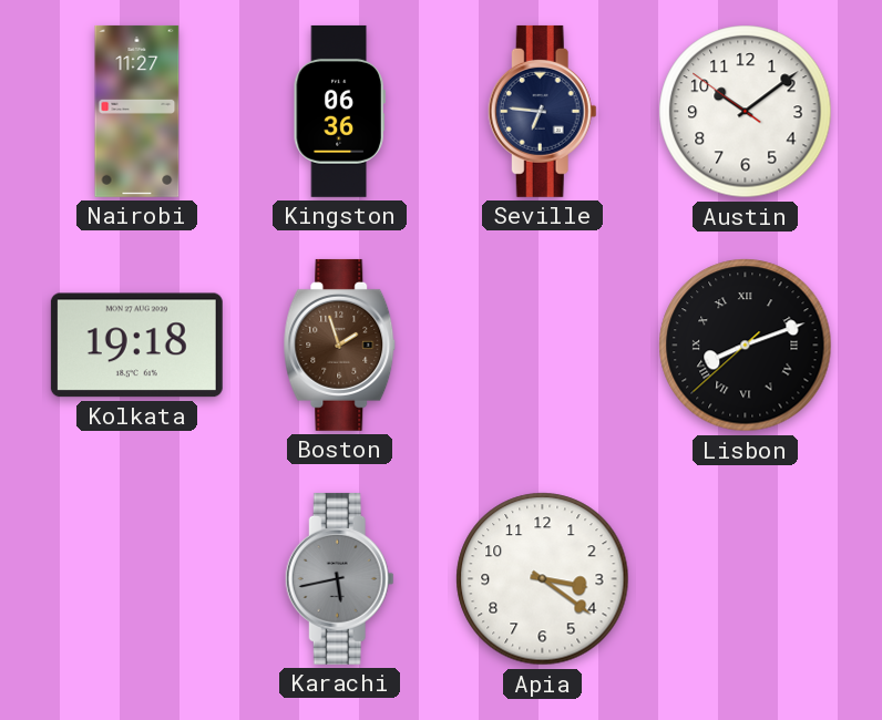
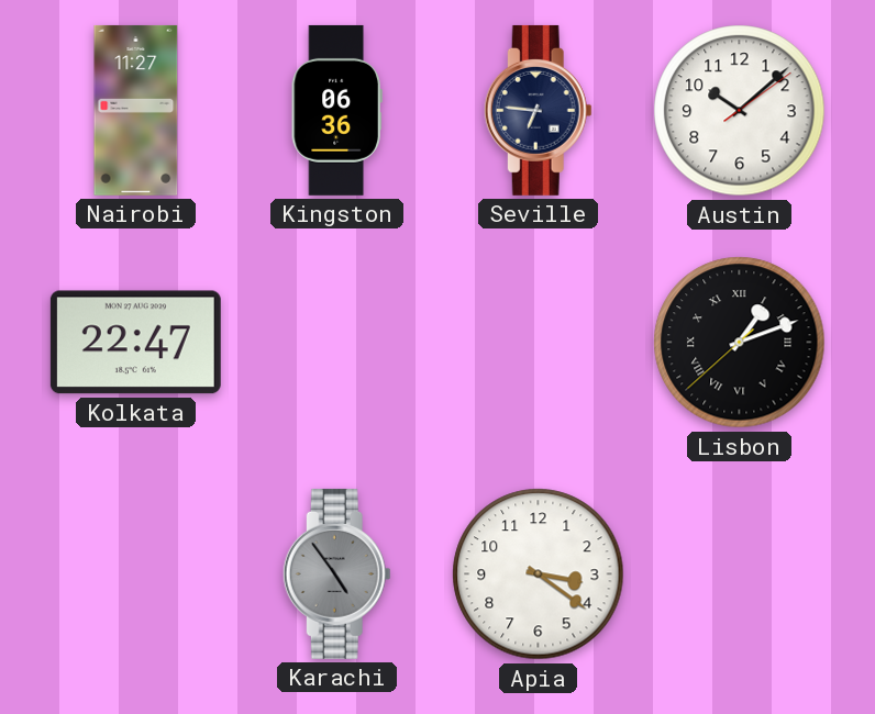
Austin: 10:08:51 -> 10:08:09 (740, 111)
Kolkata: 19:18 -> 22:47 (135, 343)
Boston: 1:57 -> none (340, 344)
Lisbon: 8:11 -> 1:11 (740, 343)
Karachi: 5:43 -> 4:54 (336, 573)
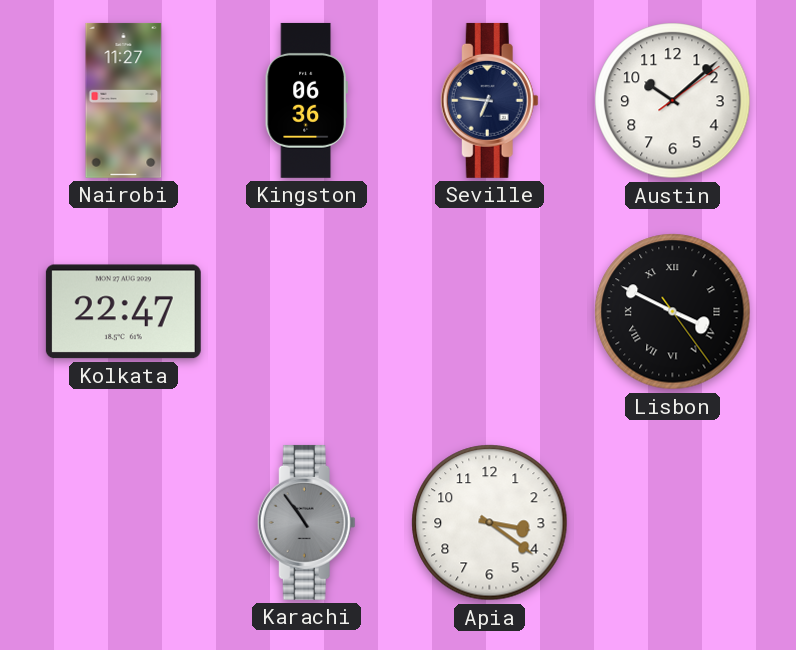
Lisbon: 1:11 -> 3:49 (673, 312)
Karachi: 4:54 -> 10:54 (306, 522)
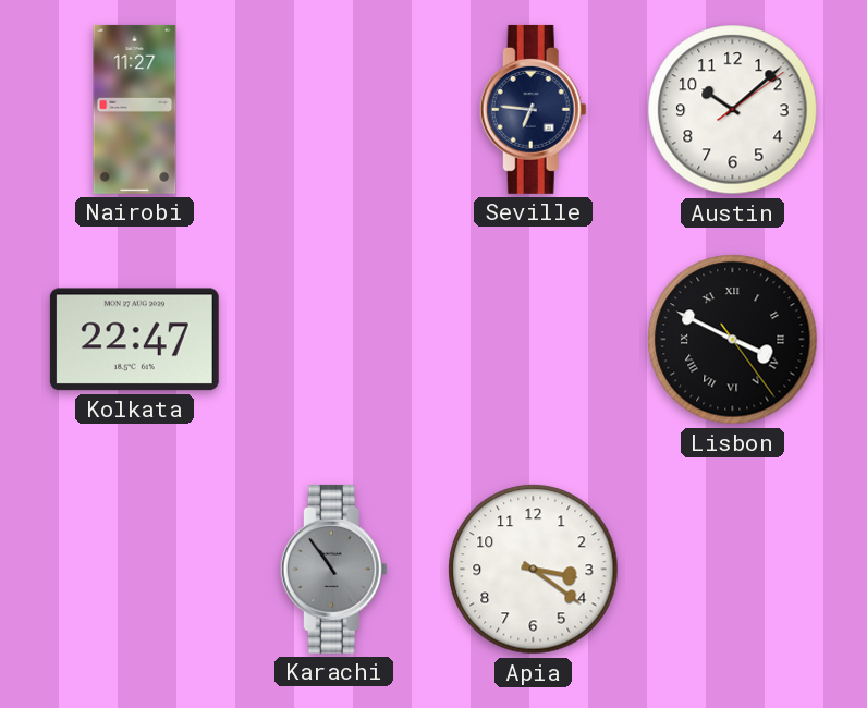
Kingston: 06:36 -> none (306, 100)
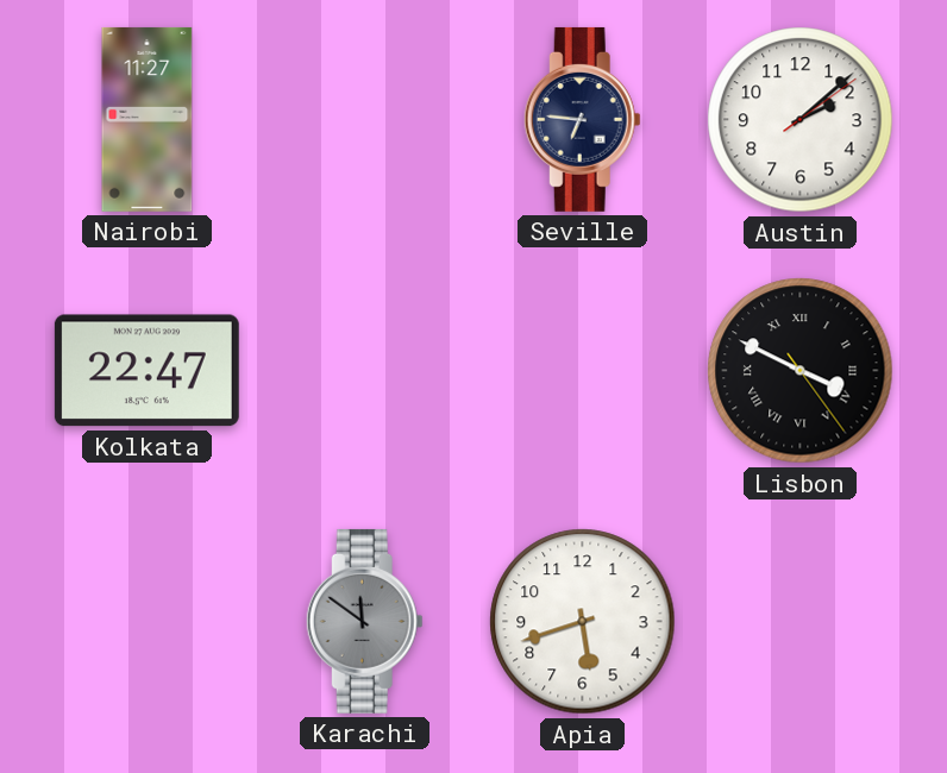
Austin: 10:08 -> 2:08 (801, 120)
Karachi: 10:54 -> 11:51 (364, 621)
Apia: 3:21 -> 5:42 (583, 622)
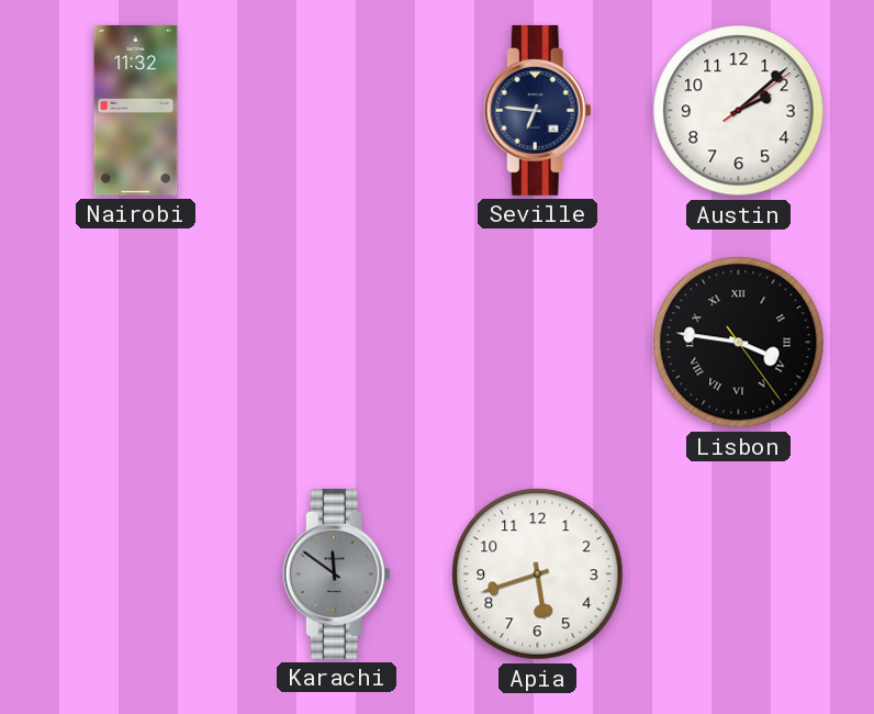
Nairobi: 11:27 -> 11:32 (136, 110)
Kolkata: 22:47 -> none (146, 371)
Lisbon: 3:49 -> 3:46 (739, 343)
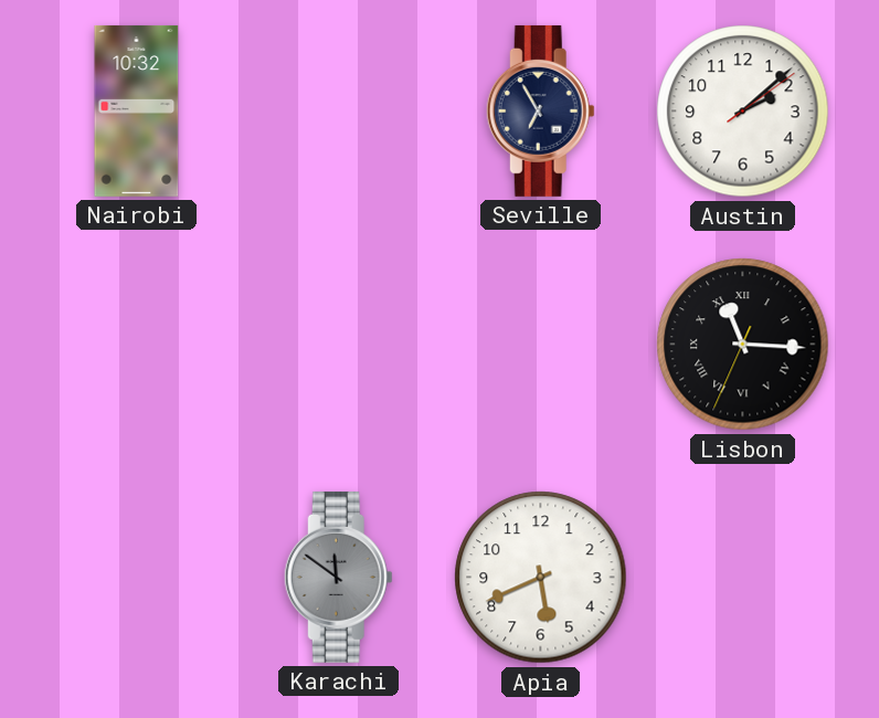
Nairobi: 11:32 -> 10:32 (137, 110)
Seville: 6:46 -> 6:55 (540, 110)
Lisbon: 3:46 -> 11:15 (743, 345)
Apia: 5:42 -> 5:41 (541, 578)
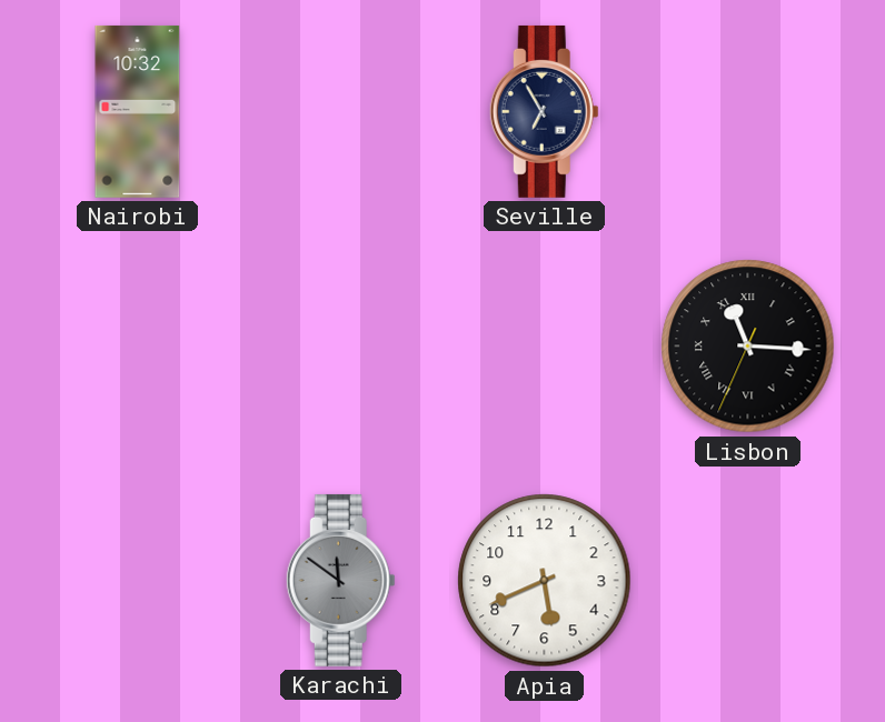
Austin: 2:08 -> none (743, 112)
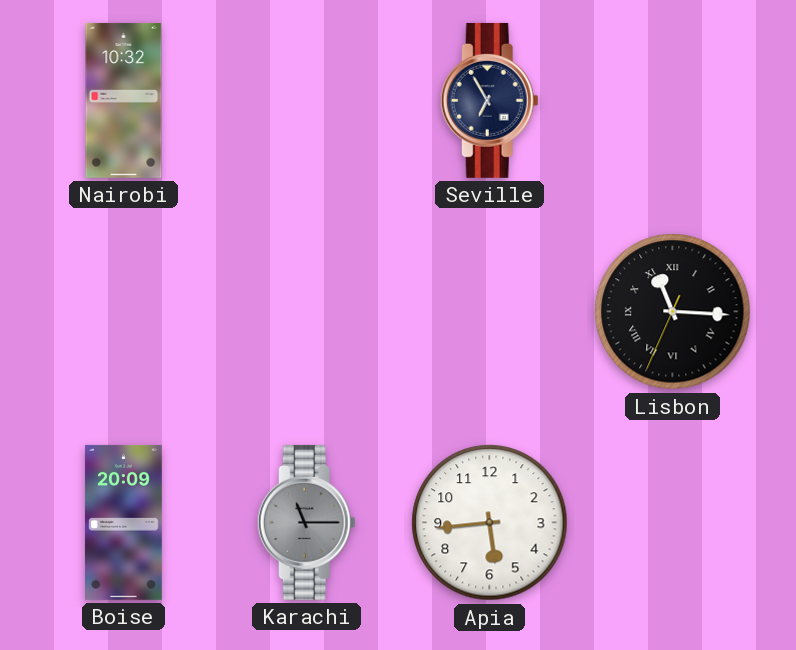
Boise: none -> 20:09 (124, 522)
Karachi: 11:51 -> 11:15 (306, 522)
Apia: 5:41 -> 5:44 (490, 523)
